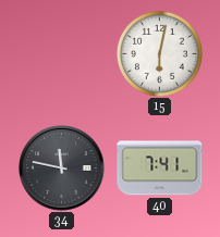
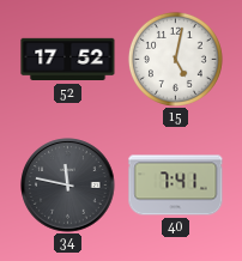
52: none -> 17:52 (68, 60)
15: 6:02 -> 5:02 (175, 59)
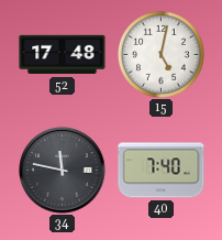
52: 17:52 -> 17:48 (63, 55)
40: 7:41 -> 7:40 (162, 171)
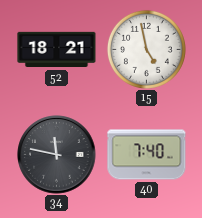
52: 17:48 -> 18:21 (57, 50)
15: 5:02 -> 4:58 (146, 49)
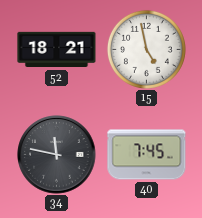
40: 7:40 -> 7:45 (147, 155)
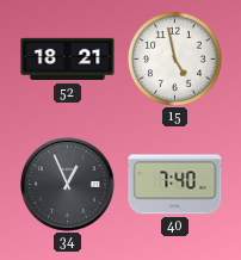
34: 11:47 -> 12:56 (68, 185)
40: 7:45 -> 7:40 (175, 185)
